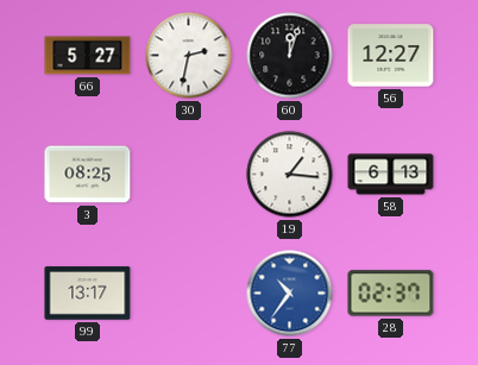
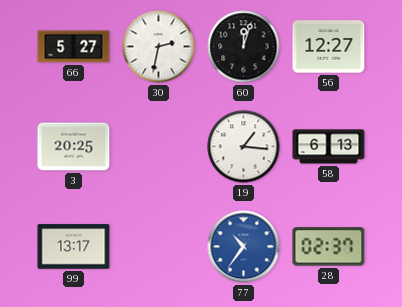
3: 08:25 -> 20:25 (74, 147)
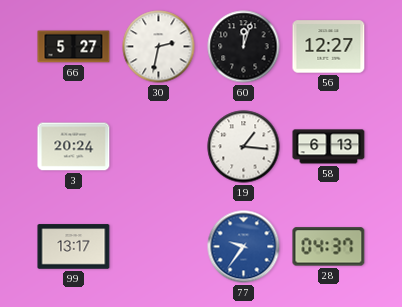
3: 20:25 -> 20:24 (74, 147)
77: 10:36 -> 9:36 (244, 247)
28: 02:37 -> 04:37 (329, 247)
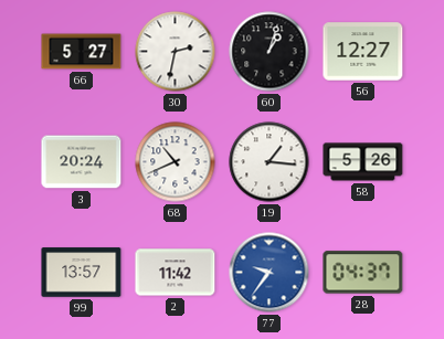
60: 12:03 -> 1:03 (269, 52)
68: none -> 10:41 (176, 162)
58: 6:13 -> 5:26 (363, 162)
99: 13:17 -> 13:57 (82, 273)
2: none -> 11:42 (176, 273)
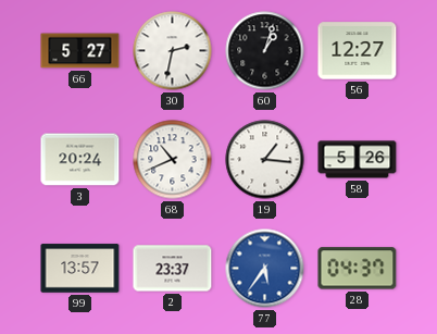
2: 11:42 -> 23:37 (173, 269)
77: 9:36 -> 5:36 (265, 269)
